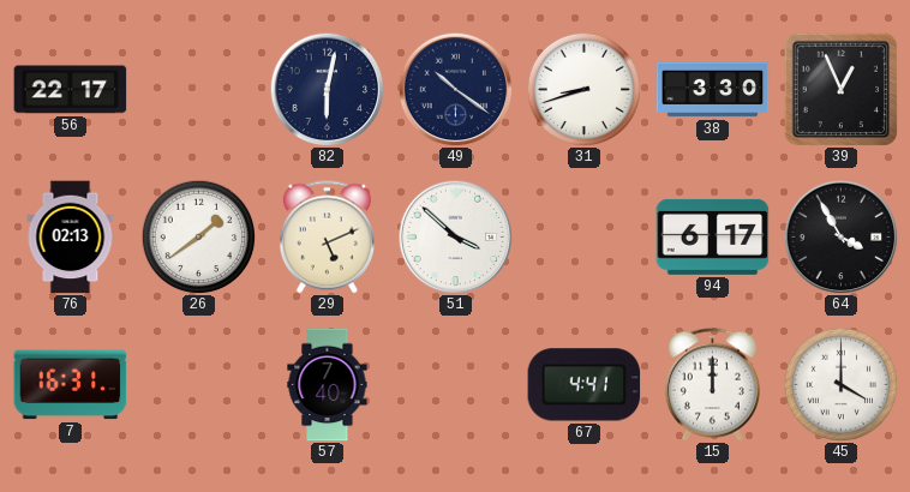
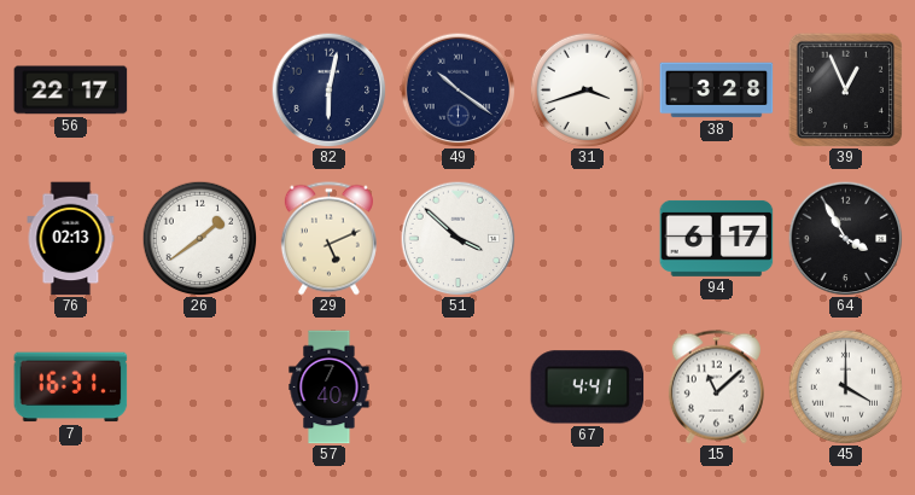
31: 8:42 -> 3:42 (587, 89)
38: 3:30 -> 3:28 (717, 91)
15: 12:00 -> 11:08 (716, 388)
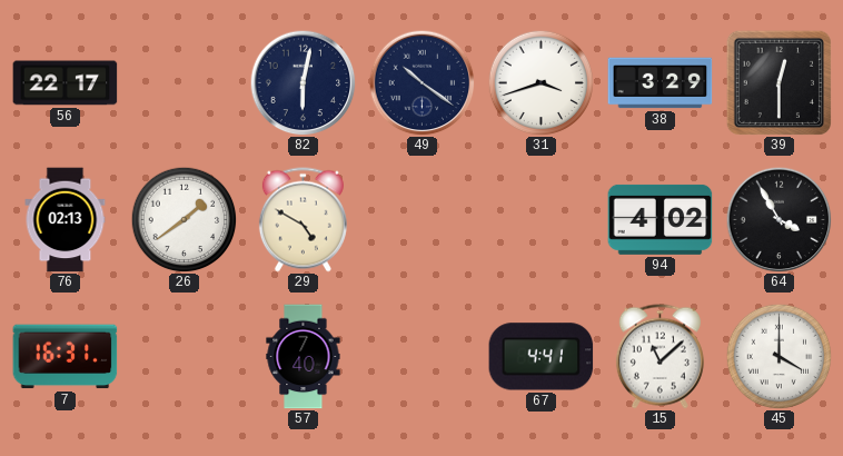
38: 3:28 -> 3:29 (661, 83)
39: 12:56 -> 12:30 (778, 82)
29: 5:11 -> 4:50 (303, 220)
51: 3:52 -> none (457, 238)
94: 6:17 -> 4:02 (661, 219)
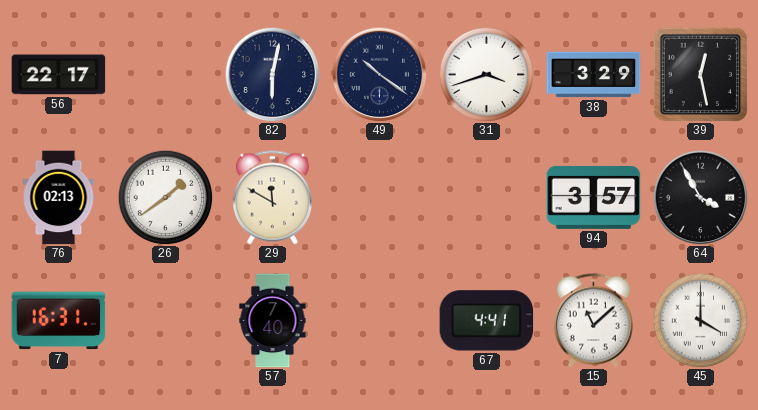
39: 12:30 -> 12:28 (700, 74)
29: 4:50 -> 11:50 (272, 198)
94: 4:02 -> 3:57 (594, 197)
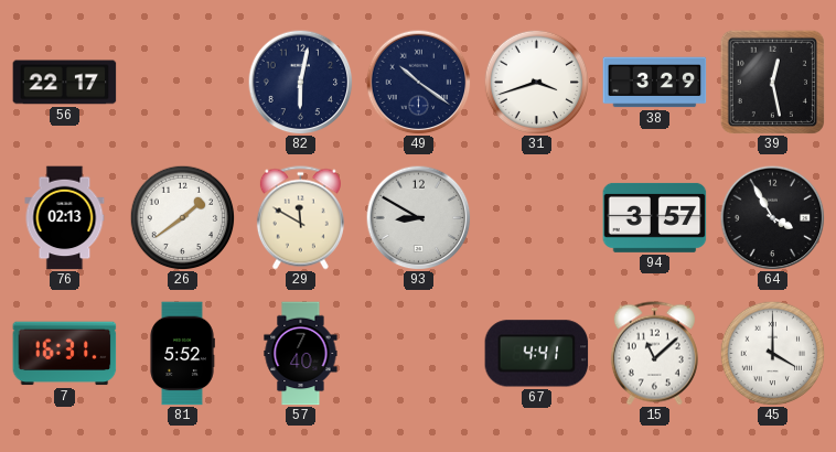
93: none -> 8:50 (418, 217)
81: none -> 5:52 (182, 354)
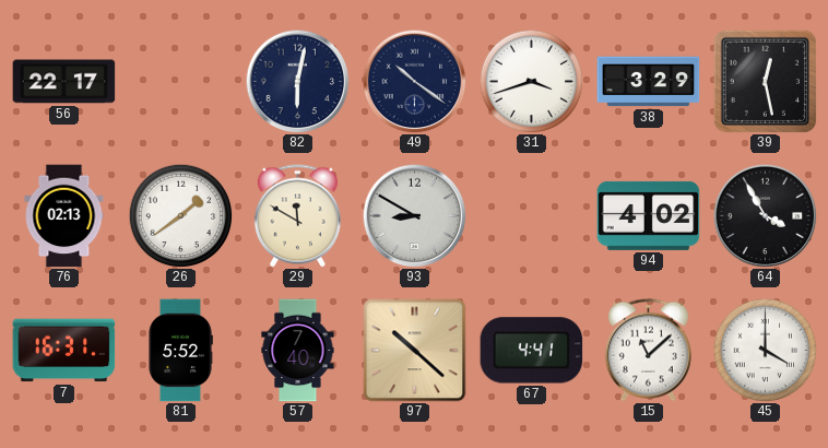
94: 3:57 -> 4:02 (649, 215)
97: none -> 10:22 (415, 351)
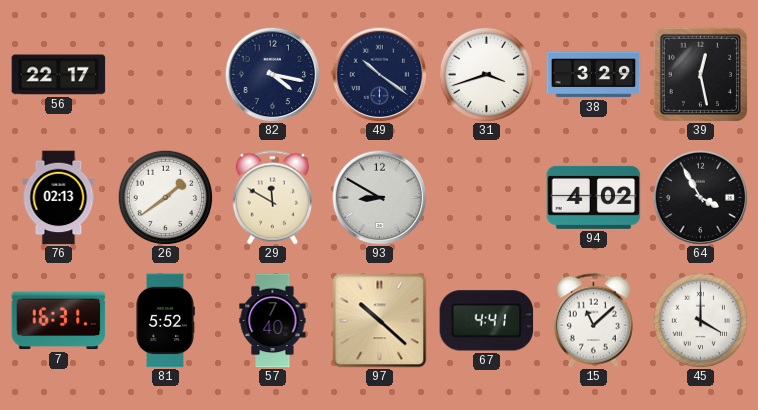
82: 6:02 -> 4:17 (272, 74)
